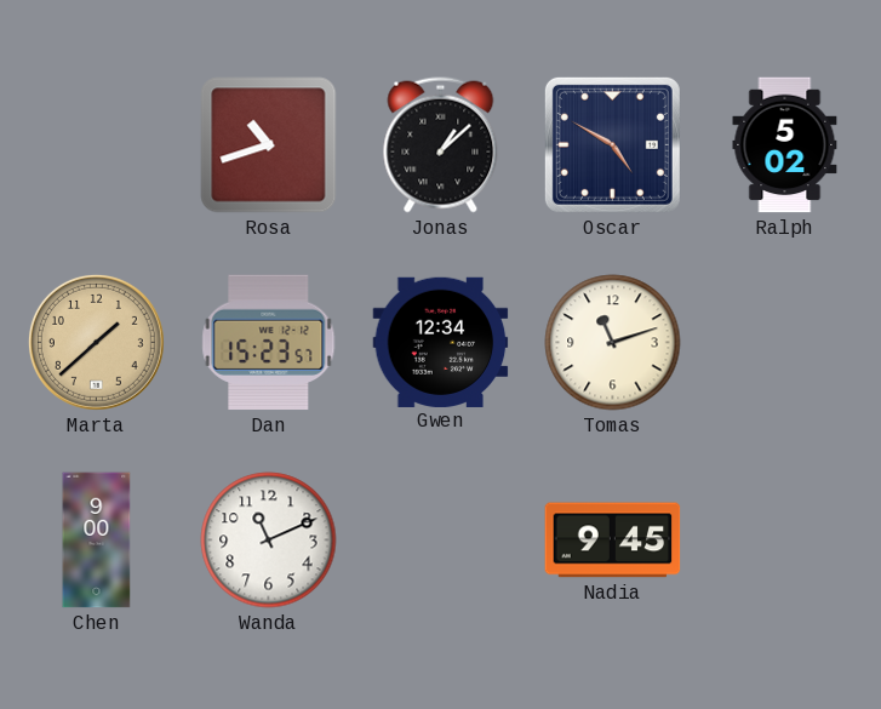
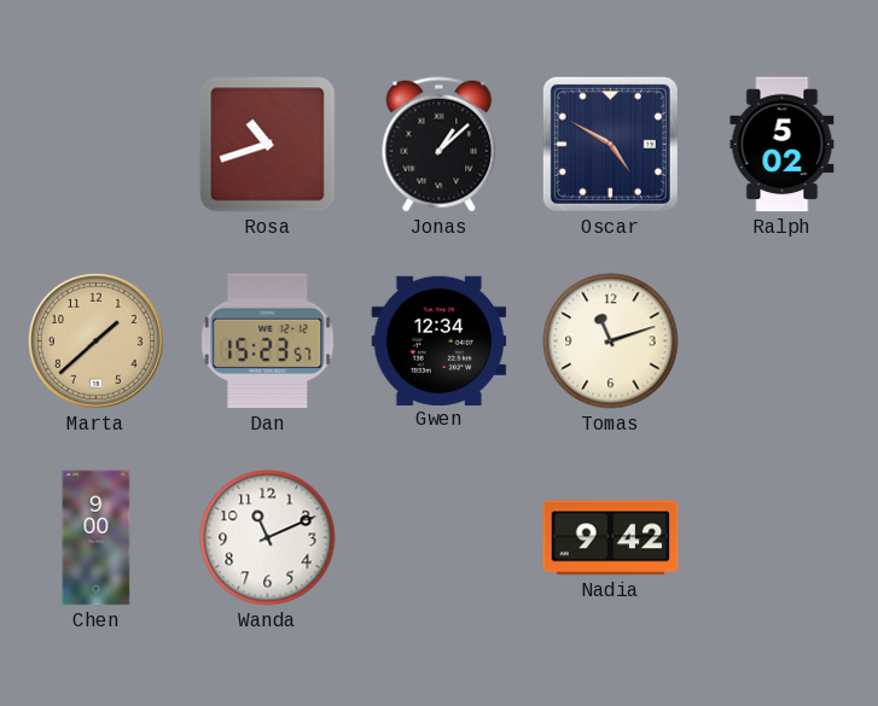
Nadia: 9:45 -> 9:42 (611, 538)
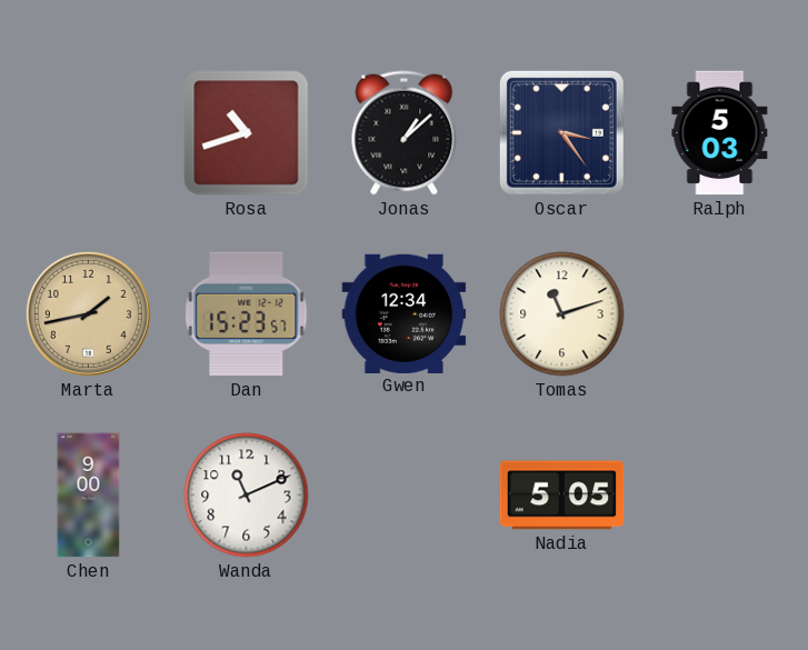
Oscar: 4:50 -> 3:24 (561, 132)
Ralph: 5:02 -> 5:03 (720, 133)
Marta: 1:38 -> 1:43 (88, 313)
Nadia: 9:42 -> 5:05 (562, 496)
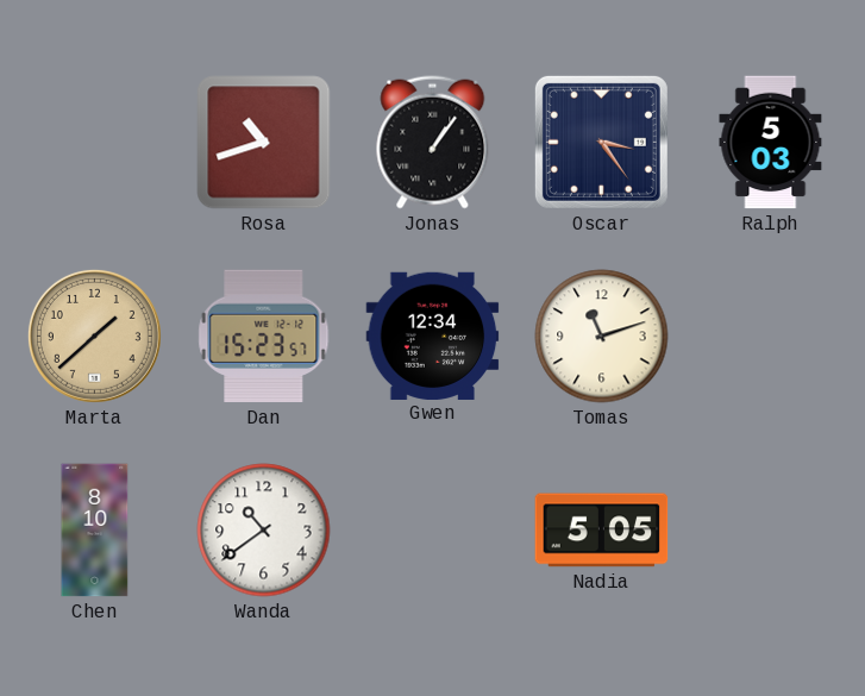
Jonas: 1:08 -> 1:06 (433, 143)
Marta: 1:43 -> 1:38 (94, 336)
Chen: 9:00 -> 8:10 (95, 531)
Wanda: 11:11 -> 10:39 (264, 531)
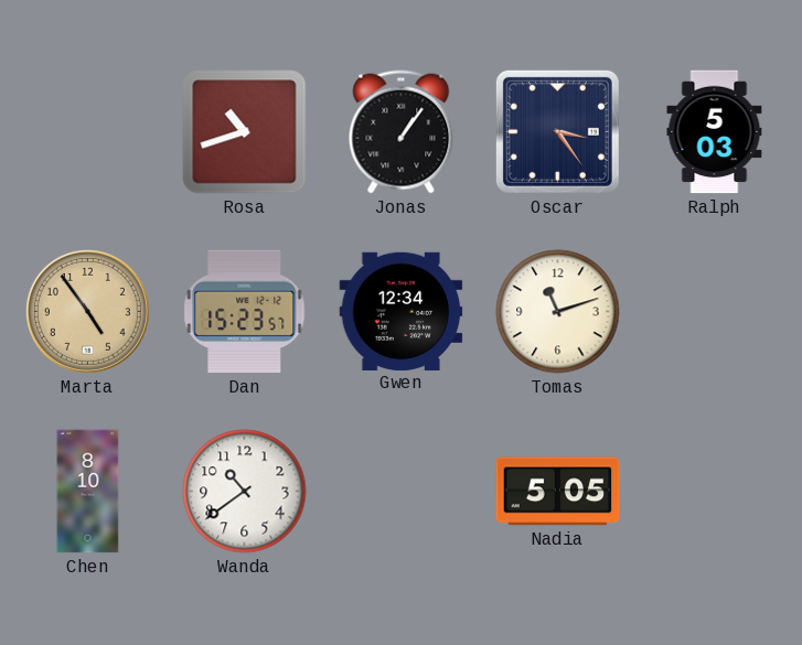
Marta: 1:38 -> 4:54 (87, 311)
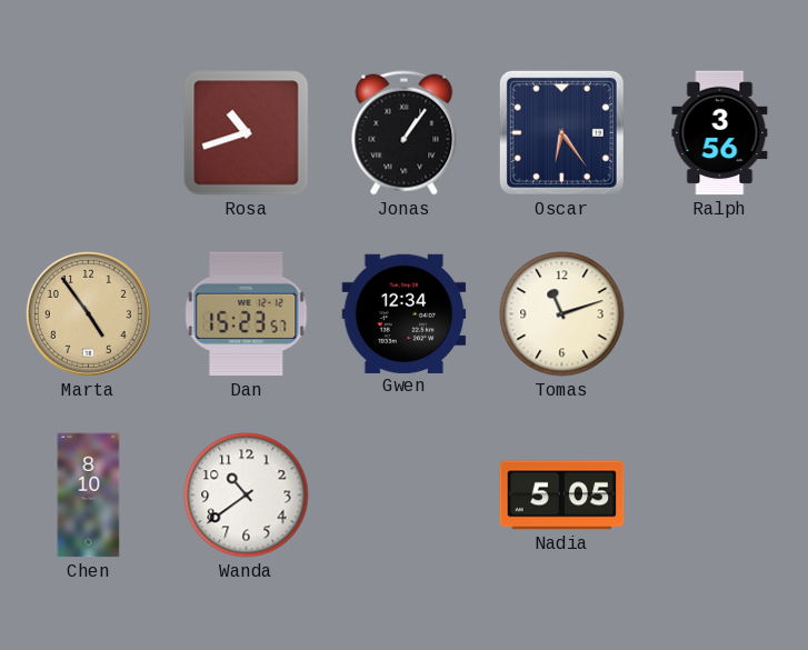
Oscar: 3:24 -> 6:24 (561, 132)
Ralph: 5:03 -> 3:56 (720, 133)
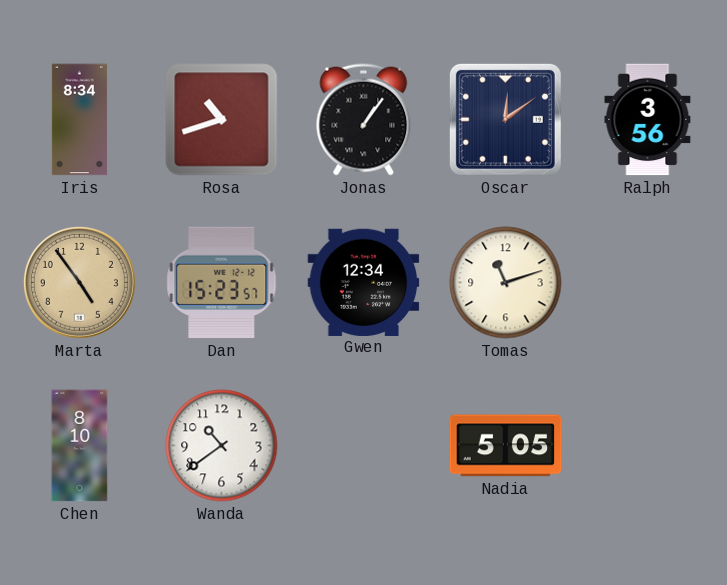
Iris: none -> 8:34 (79, 120)
Oscar: 6:24 -> 12:09 (505, 119)
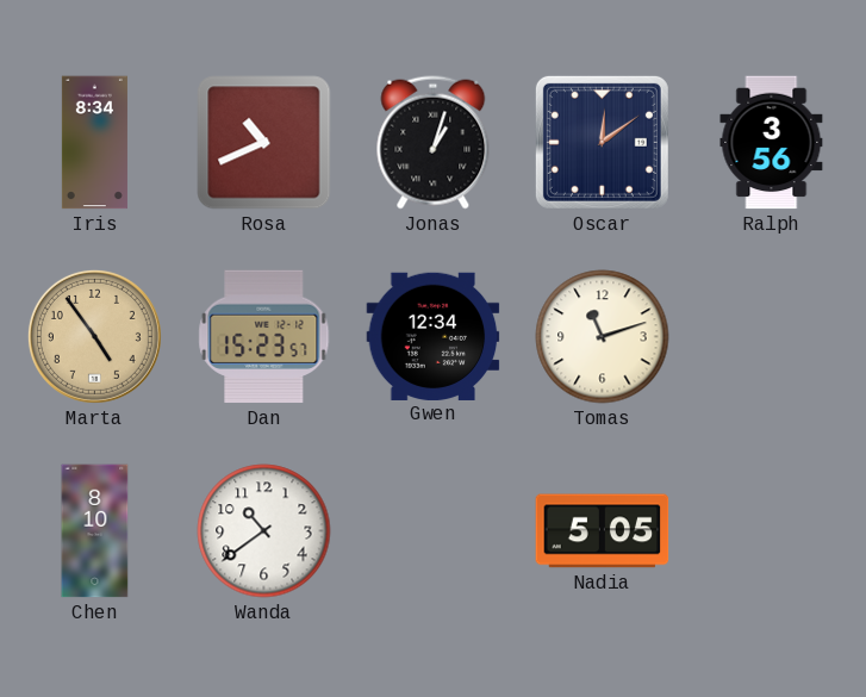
Rosa: 10:42 -> 10:41 (264, 143)
Jonas: 1:06 -> 1:03 (434, 143)
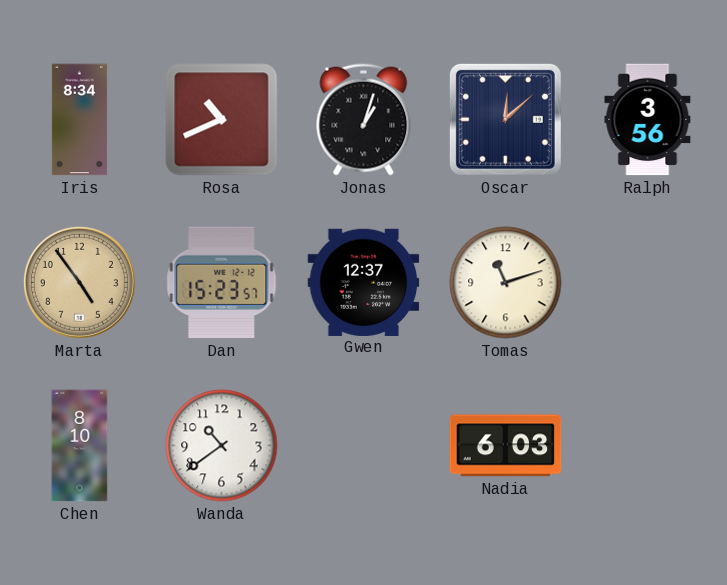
Oscar: 12:09 -> 12:08 (505, 119)
Gwen: 12:34 -> 12:37 (364, 282)
Nadia: 5:05 -> 6:03 (506, 446)
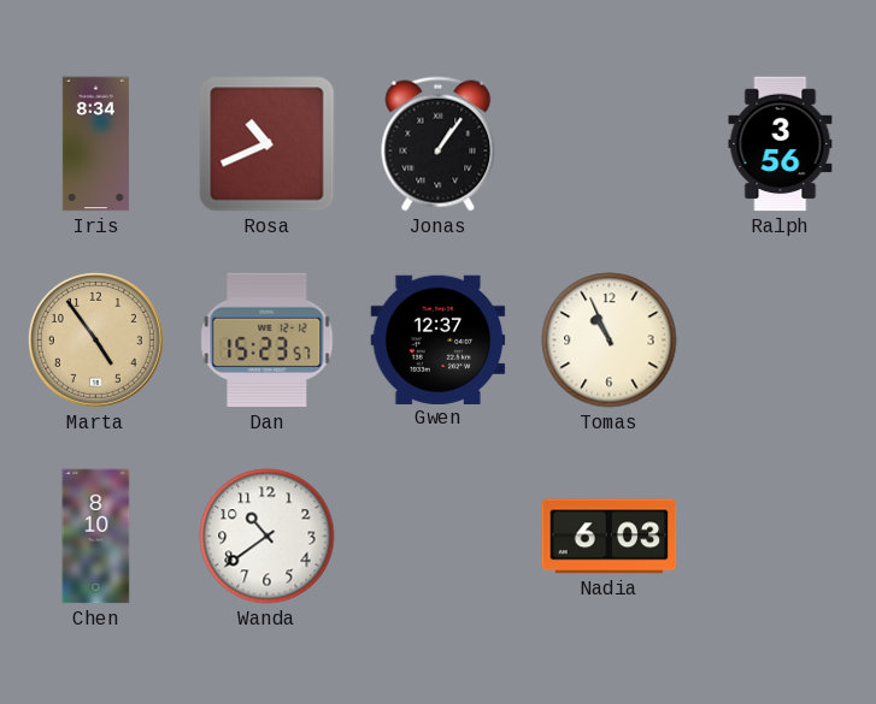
Jonas: 1:03 -> 1:06 (439, 144)
Oscar: 12:08 -> none (505, 119)
Tomas: 11:12 -> 10:56 (610, 341)
